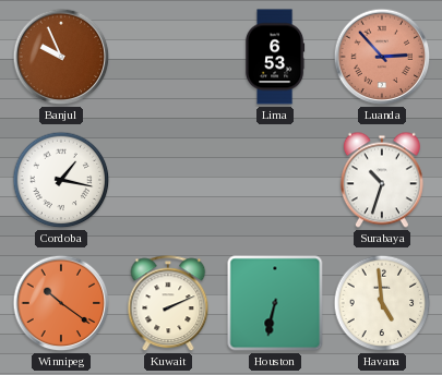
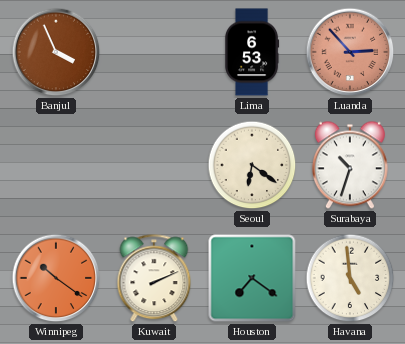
Banjul: 9:56 -> 3:56 (56, 52)
Cordoba: 1:17 -> none (61, 180)
Seoul: none -> 6:21 (252, 165)
Houston: 6:32 -> 7:21 (252, 278)
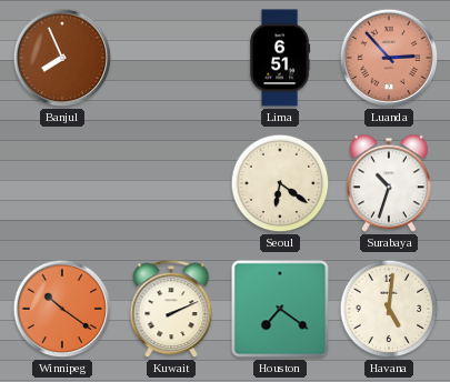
Banjul: 3:56 -> 7:56 (62, 58)
Lima: 6:53 -> 6:51 (281, 58)
Havana: 4:59 -> 5:01 (389, 309)
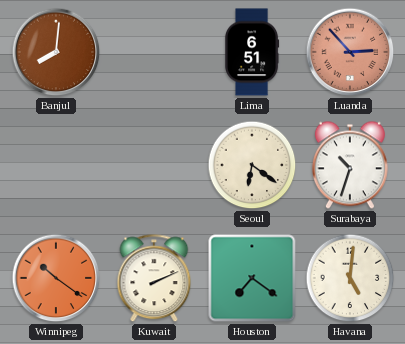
Banjul: 7:56 -> 8:01 (56, 52)
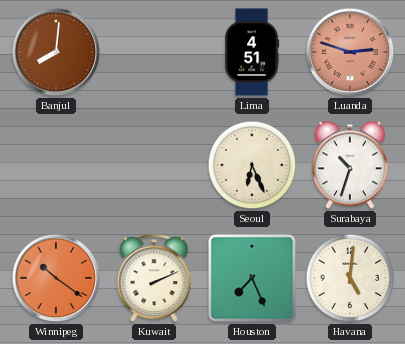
Lima: 6:51 -> 4:51 (253, 52)
Luanda: 2:53 -> 2:48 (350, 52)
Seoul: 6:21 -> 6:26 (252, 165)
Houston: 7:21 -> 7:26 (252, 278)
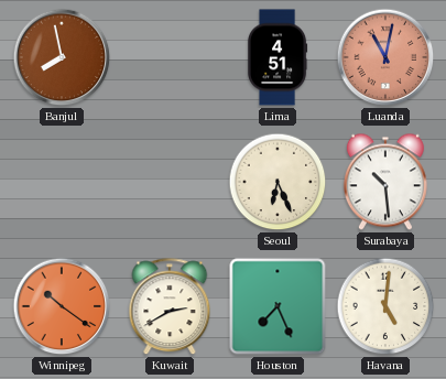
Banjul: 8:01 -> 7:58 (62, 57)
Luanda: 2:48 -> 11:02 (385, 57)
Surabaya: 10:33 -> 10:29 (385, 182)
Kuwait: 2:11 -> 2:40 (170, 307)
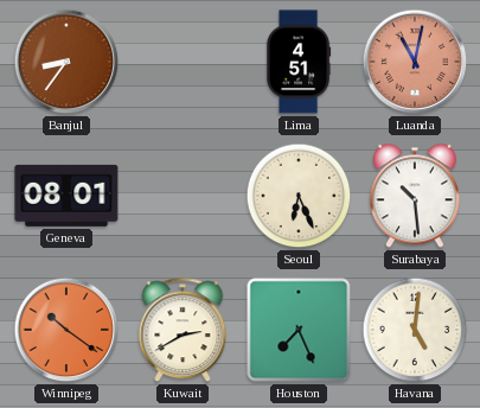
Banjul: 7:58 -> 8:36 (66, 62)
Geneva: none -> 08:01 (66, 196)
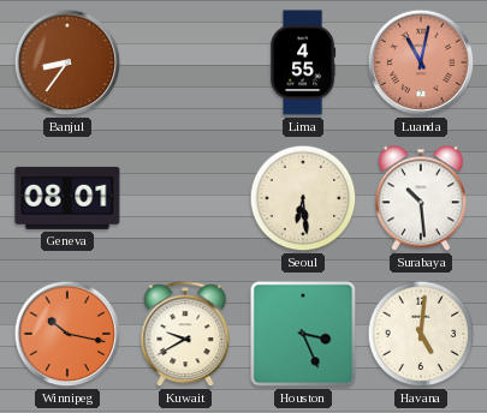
Lima: 4:51 -> 4:55 (304, 62)
Seoul: 6:26 -> 6:29 (303, 198)
Winnipeg: 10:21 -> 10:17 (67, 334)
Kuwait: 2:40 -> 9:40 (185, 335)
Houston: 7:26 -> 3:26 (303, 334)
